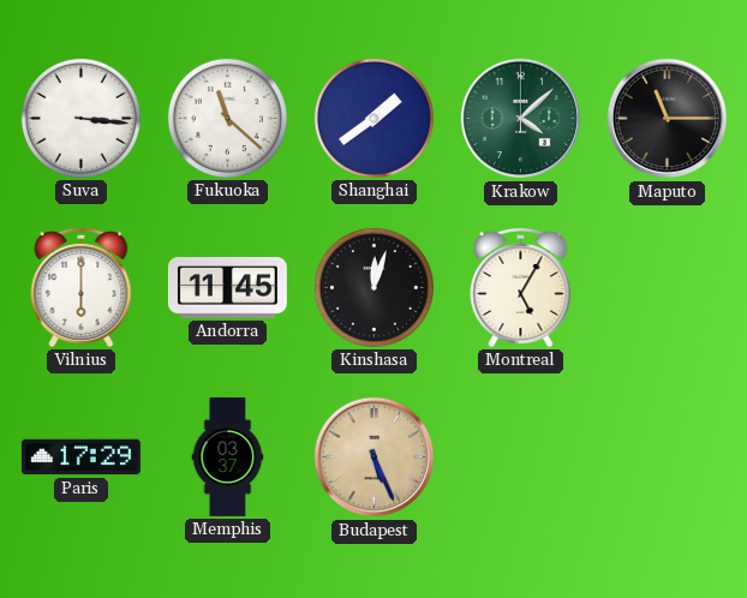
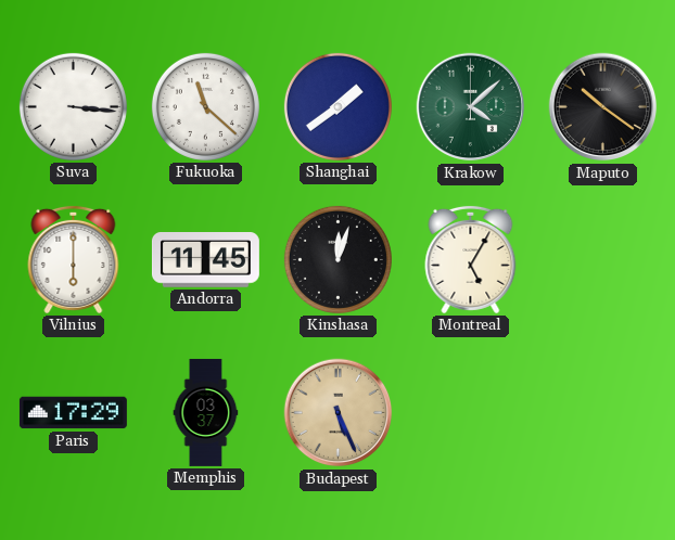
Maputo: 11:15 -> 10:21 (603, 107)
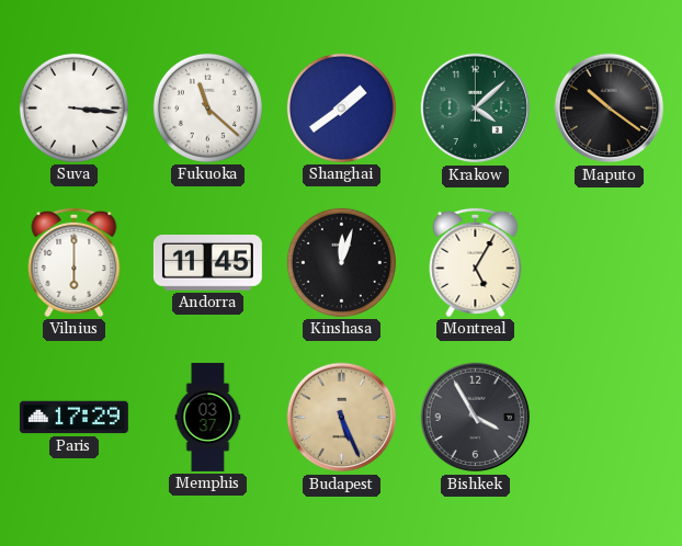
Bishkek: none -> 3:55 (476, 418)
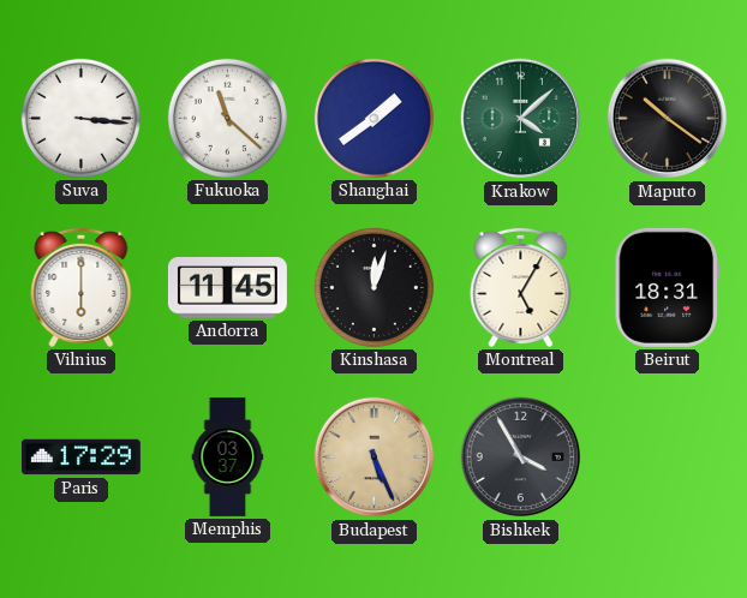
Beirut: none -> 18:31 (667, 287)
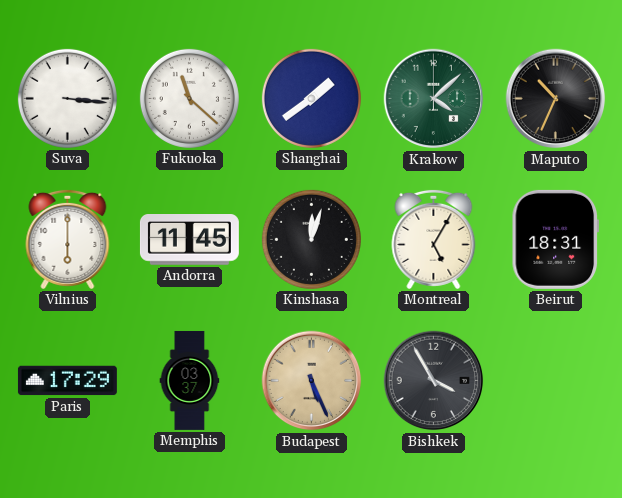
Maputo: 10:21 -> 10:34 (556, 99)
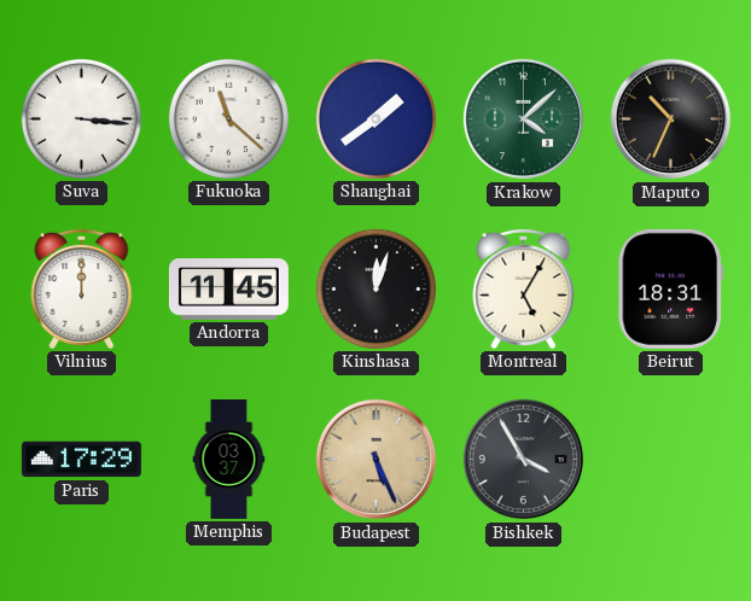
Vilnius: 6:00 -> 12:00 (82, 288)
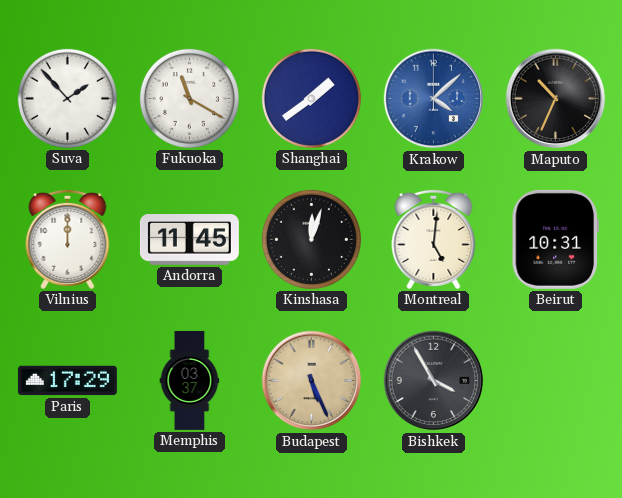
Suva: 3:16 -> 1:53 (67, 98)
Fukuoka: 11:22 -> 11:20 (189, 98)
Krakow dial: green -> blue (434, 99)
Montreal: 5:05 -> 5:01 (434, 239)
Beirut: 18:31 -> 10:31 (555, 239)
